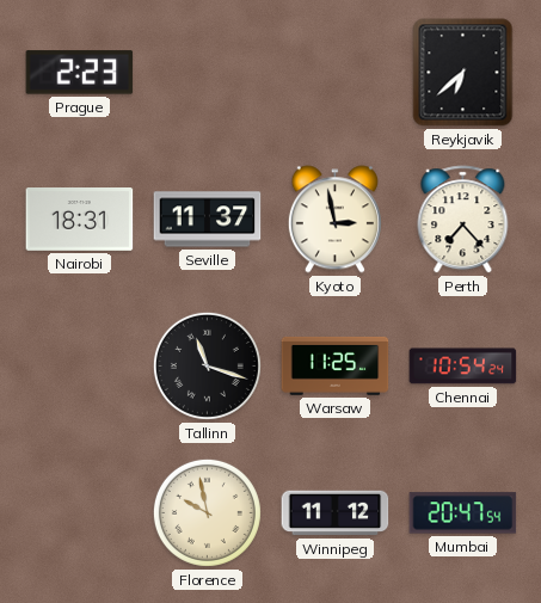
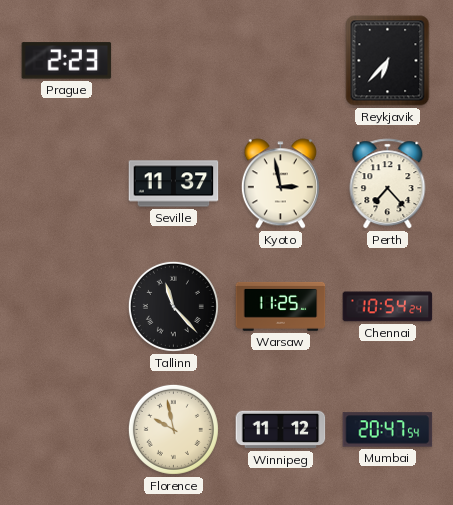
Reykjavik: 6:38 -> 6:37 (388, 61)
Nairobi: 18:31 -> none (80, 220)
Tallinn: 11:18 -> 11:23 (173, 306)
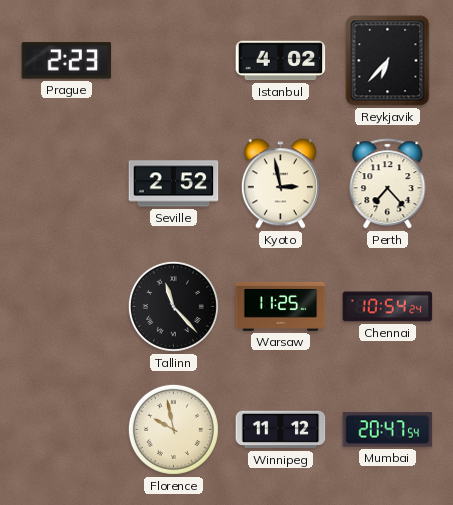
Istanbul: none -> 4:02 (281, 61)
Seville: 11:37 -> 2:52 (174, 184)
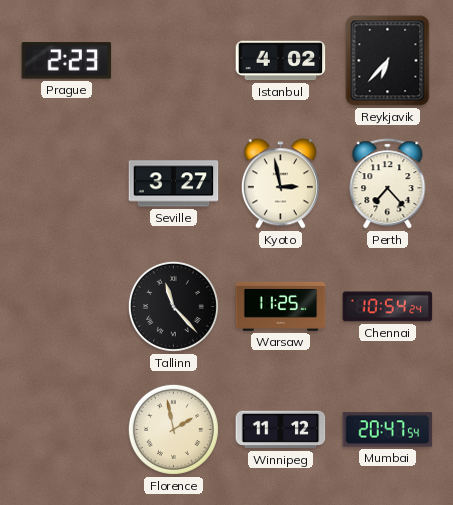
Seville: 2:52 -> 3:27 (174, 184)
Florence: 9:58 -> 1:58 (173, 429)
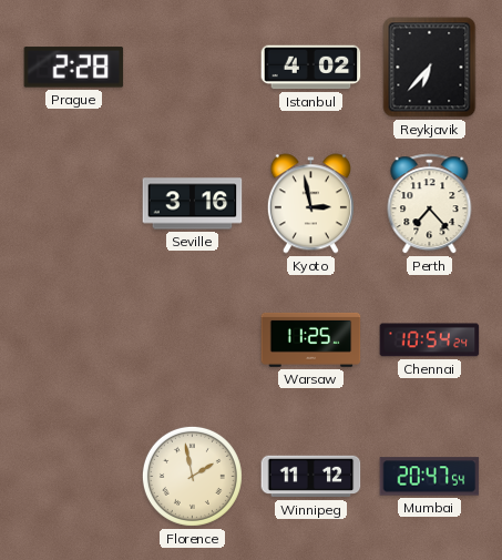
Prague: 2:23 -> 2:28 (74, 68)
Seville: 3:27 -> 3:16 (193, 204)
Tallinn: 11:23 -> none (173, 306)
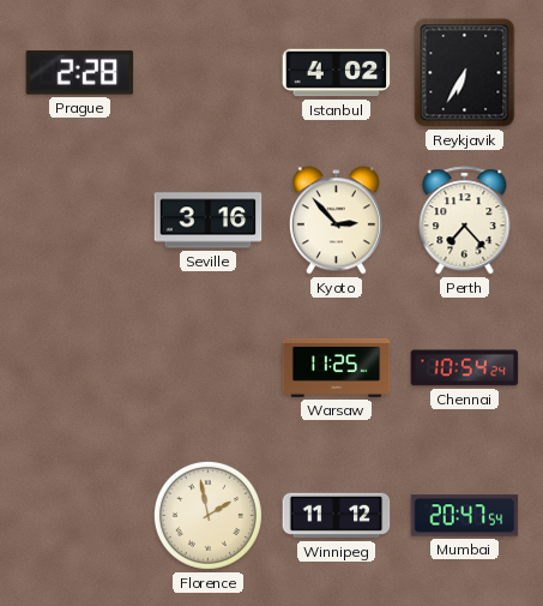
Reykjavik: 6:37 -> 6:35 (465, 73)
Kyoto: 2:58 -> 2:53 (336, 221)
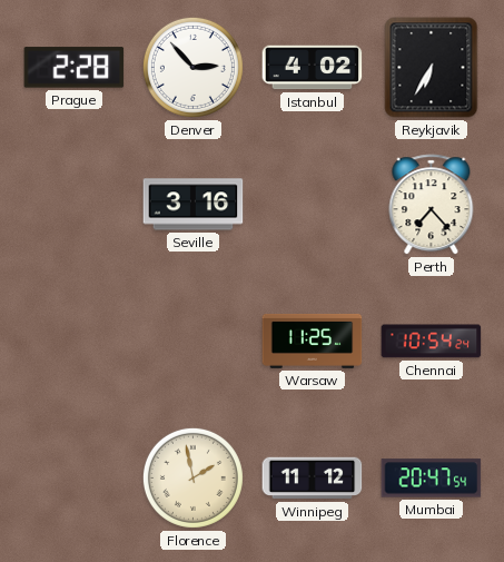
Denver: none -> 2:53 (192, 67)
Kyoto: 2:53 -> none (336, 221)
